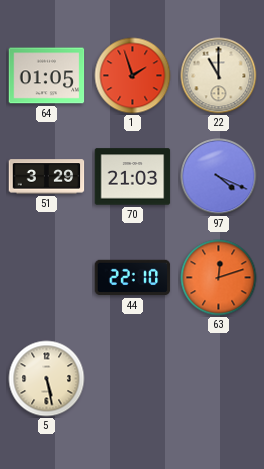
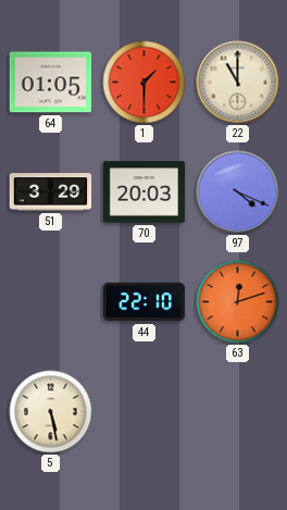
1: 1:57 -> 1:30 (145, 83)
70: 21:03 -> 20:03 (145, 192)
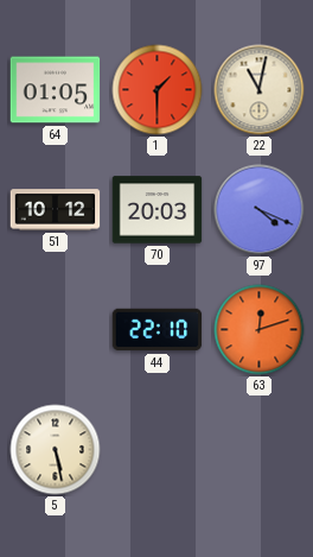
22: 11:00 -> 11:02 (260, 90)
51: 3:29 -> 10:12 (56, 210)
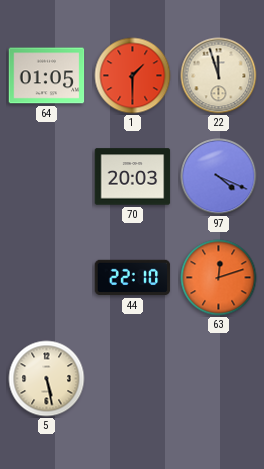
22: 11:02 -> 11:57 (219, 76)
51: 10:12 -> none (56, 210)
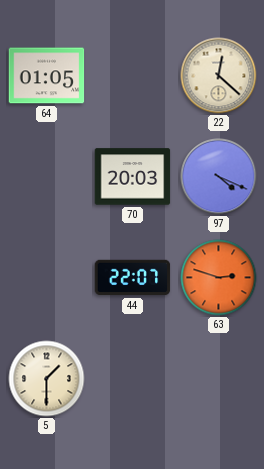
1: 1:30 -> none (133, 76)
22: 11:57 -> 12:22 (219, 76)
44: 22:10 -> 22:07 (133, 278)
63: 12:12 -> 2:48 (219, 278)
5: 5:28 -> 1:30 (47, 379)
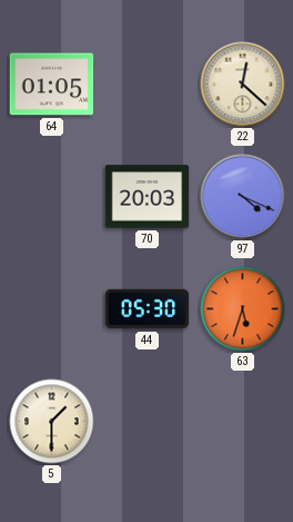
44: 22:07 -> 05:30 (148, 309)
63: 2:48 -> 5:33 (243, 309)
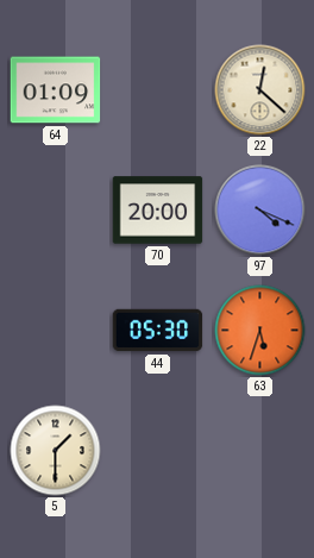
64: 01:05 -> 01:09 (56, 90)
70: 20:03 -> 20:00 (158, 211)
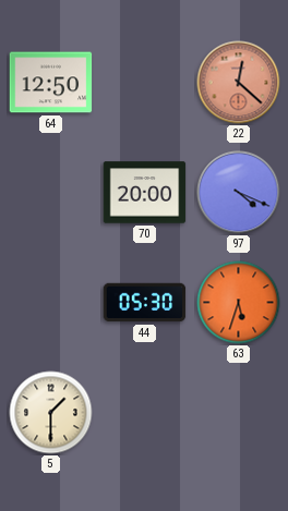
64: 01:09 -> 12:50 (51, 83)
22 dial: cream -> salmon (239, 83)
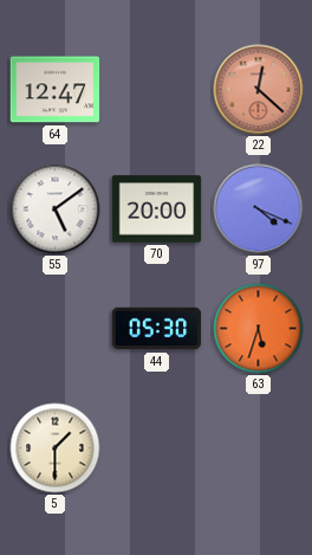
64: 12:50 -> 12:47 (56, 90)
55: none -> 5:09 (56, 209)
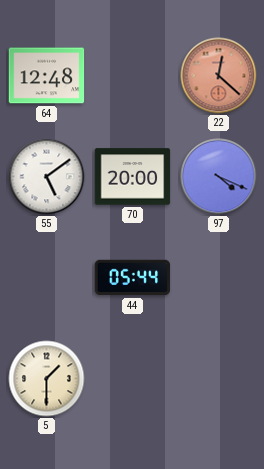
64: 12:47 -> 12:48 (47, 76)
44: 05:30 -> 05:44 (133, 278)
63: 5:33 -> none (259, 329)
